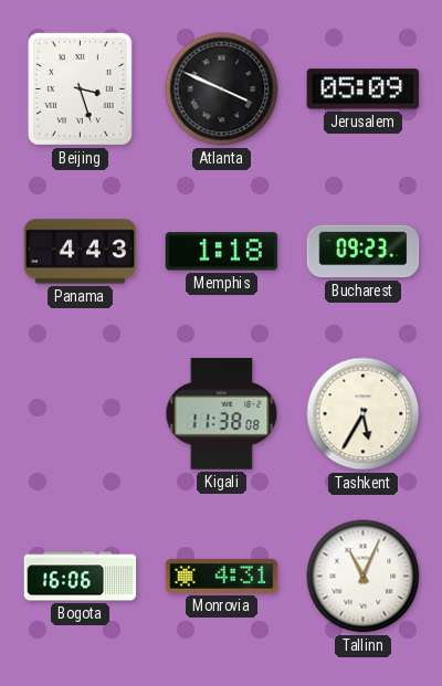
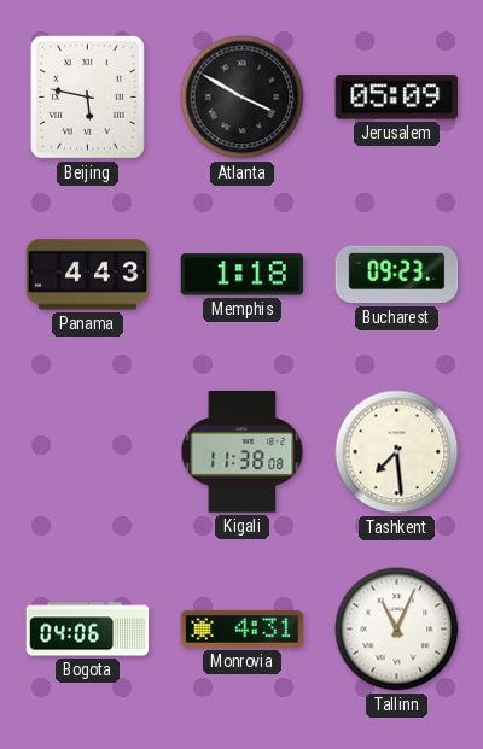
Beijing: 3:27 -> 5:47 (87, 96)
Atlanta: 3:49 -> 3:50 (243, 98)
Tashkent: 5:35 -> 7:29 (397, 452)
Bogota: 16:06 -> 04:06 (88, 630)
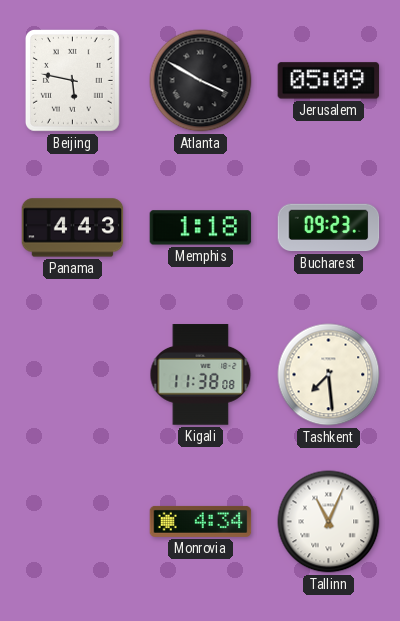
Bogota: 04:06 -> none (88, 630)
Monrovia: 4:31 -> 4:34 (201, 521)
